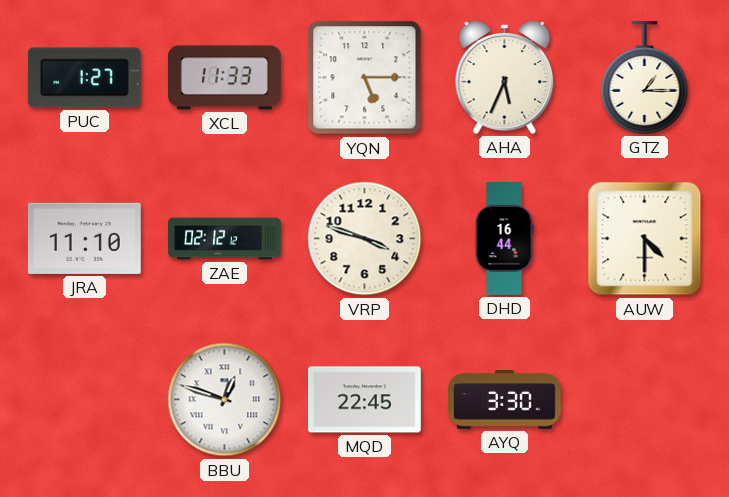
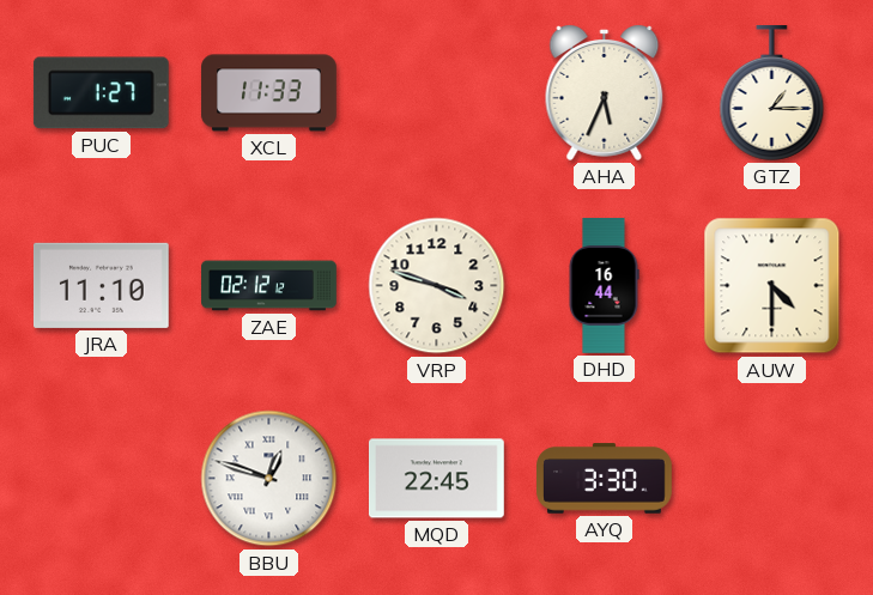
YQN: 5:15 -> none (365, 78)
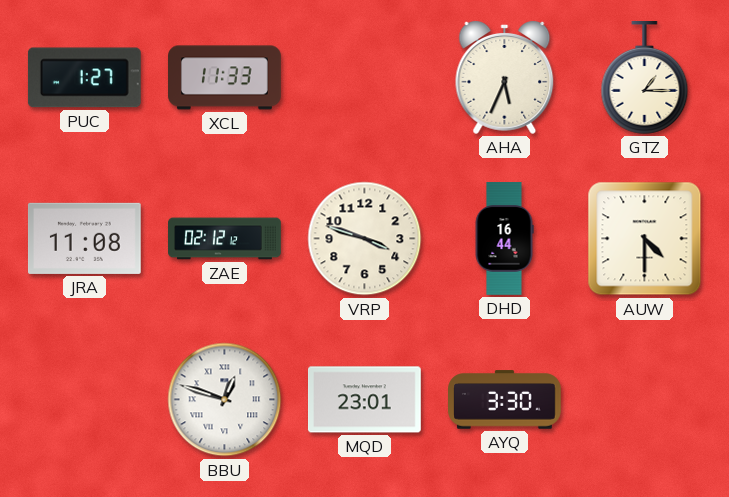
JRA: 11:10 -> 11:08 (84, 238)
MQD: 22:45 -> 23:01 (365, 400)
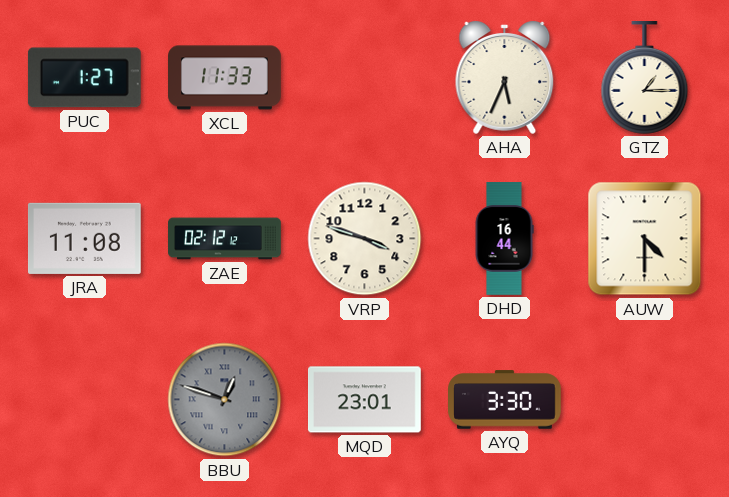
BBU dial: white -> grey (225, 400)
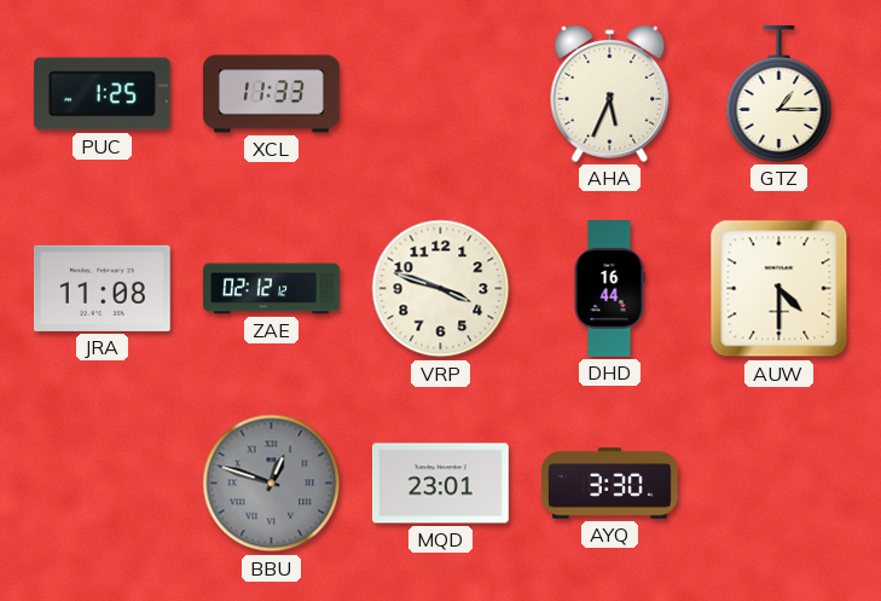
PUC: 1:27 -> 1:25 (102, 94)
